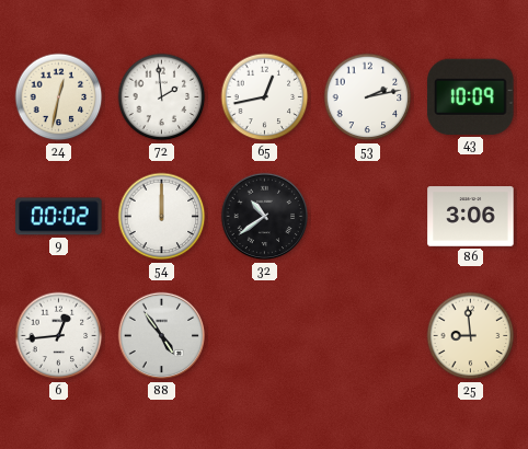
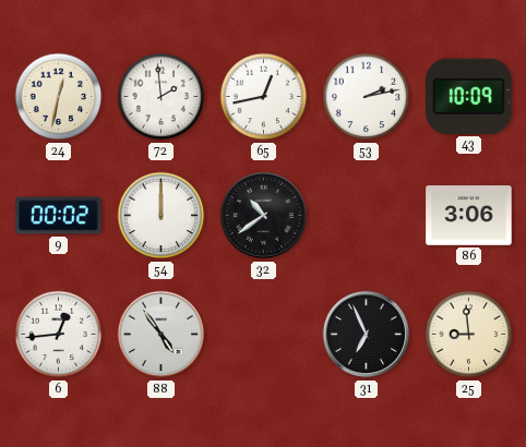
31: none -> 6:56 (367, 335)
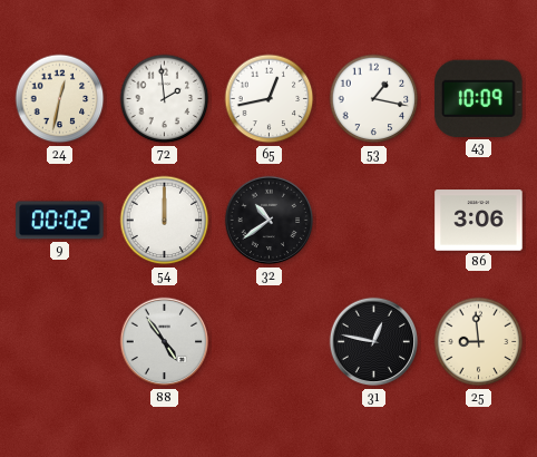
53: 2:13 -> 1:17 (374, 99)
6: 12:44 -> none (59, 335)
31: 6:56 -> 12:47 (374, 342)
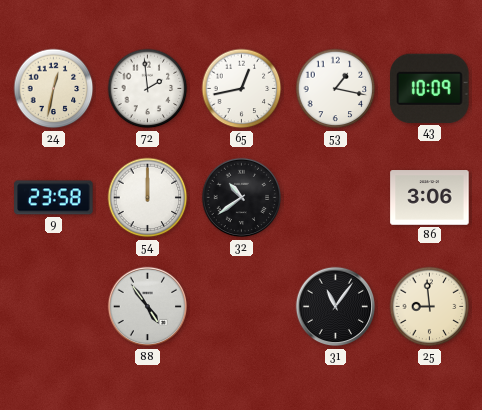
9: 00:02 -> 23:58 (54, 198)
31: 12:47 -> 11:06 (336, 307)
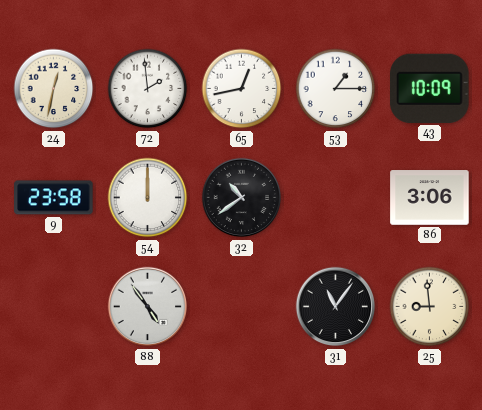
53: 1:17 -> 1:15 (336, 89)
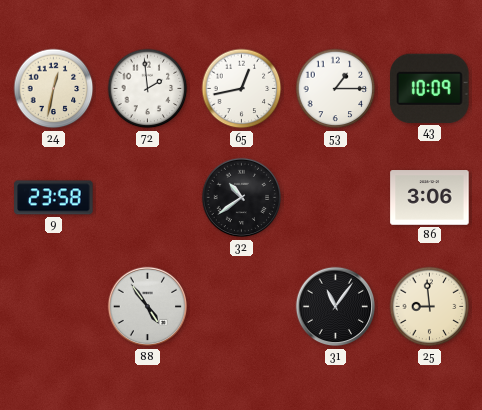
54: 12:00 -> none (148, 198)
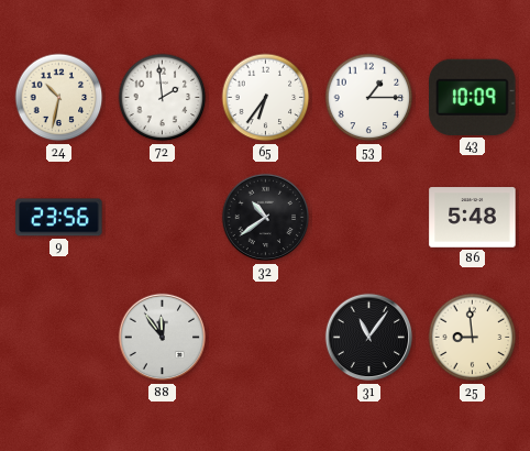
24: 12:32 -> 10:32 (59, 98)
65: 12:43 -> 6:36 (266, 98)
9: 23:58 -> 23:56 (59, 218)
86: 3:06 -> 5:48 (473, 218)
88: 4:54 -> 11:54 (163, 338)
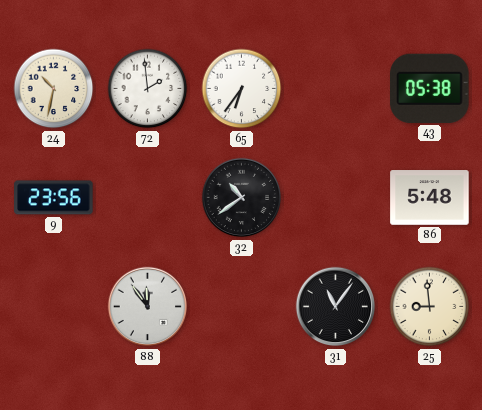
53: 1:15 -> none (369, 98)
43: 10:09 -> 05:38 (430, 88)
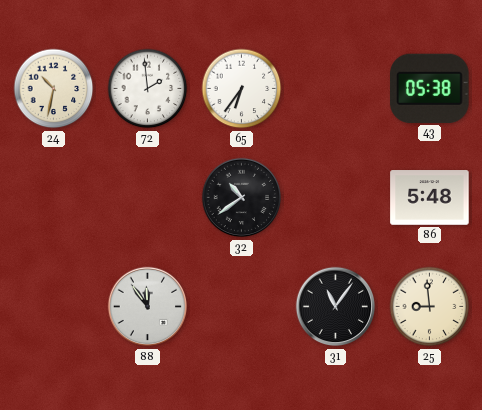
9: 23:56 -> none (54, 198)
